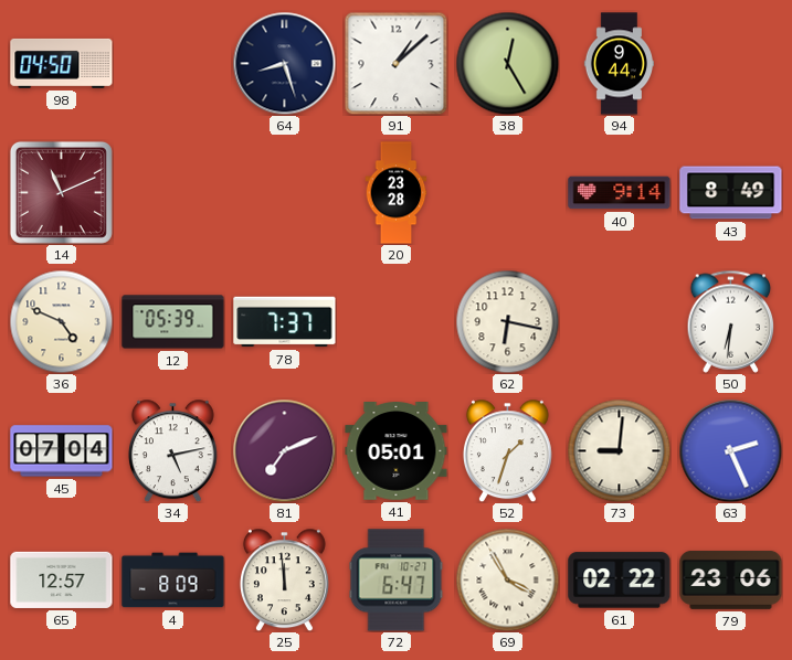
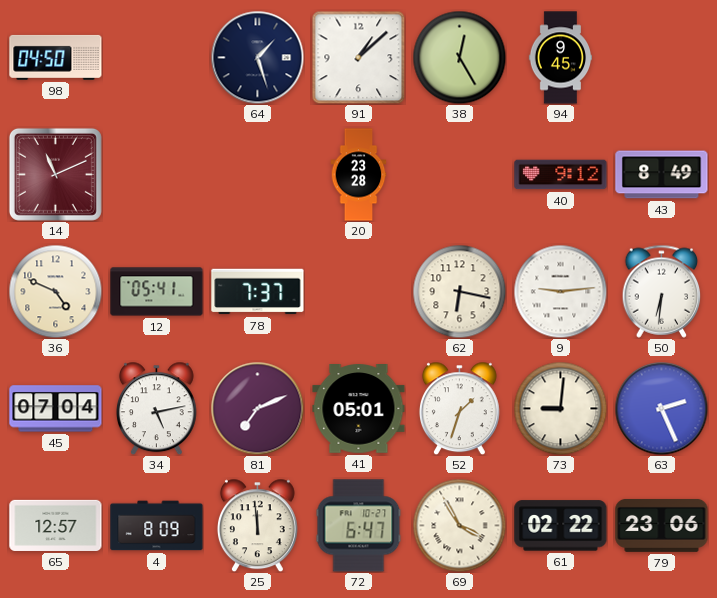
64: 8:27 -> 1:27 (257, 57)
94: 9:44 -> 9:45 (560, 58)
40: 9:14 -> 9:12 (561, 175)
12: 05:39 -> 05:41 (157, 292)
9: none -> 9:14 (560, 291)
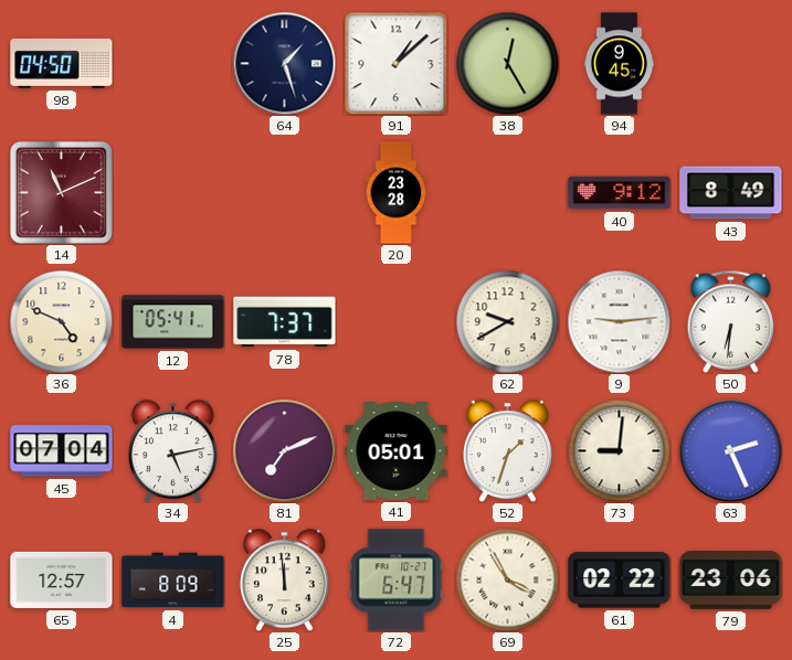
62: 6:17 -> 9:40 (507, 321)
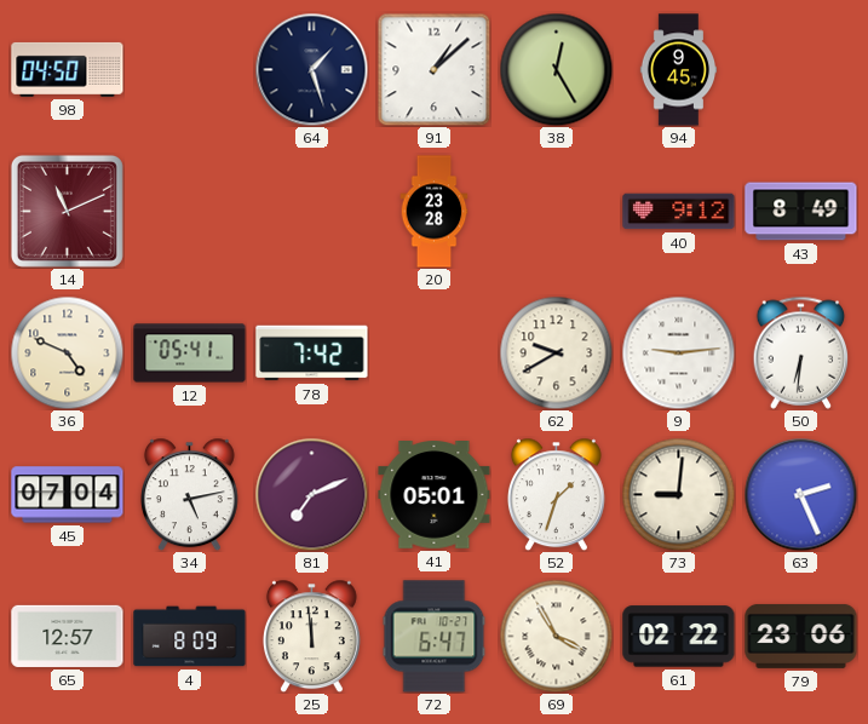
78: 7:37 -> 7:42 (312, 354)
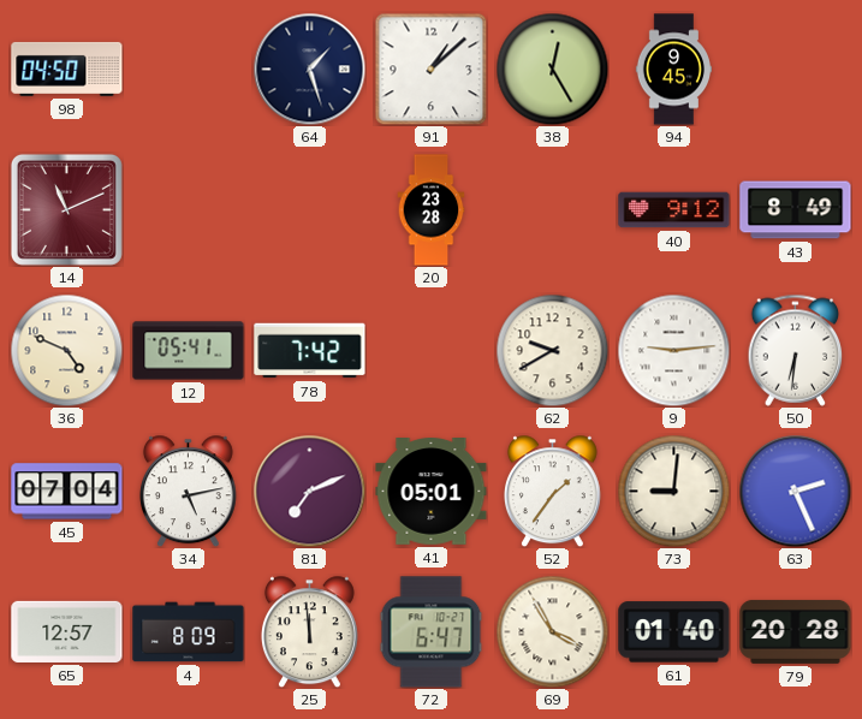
52: 1:33 -> 1:36 (552, 491)
61: 02:22 -> 01:40 (674, 632)
79: 23:06 -> 20:28 (796, 631)
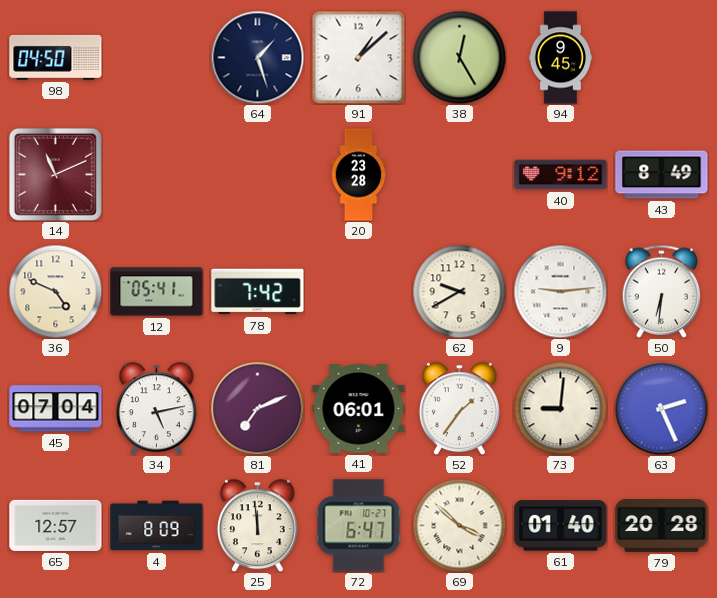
41: 05:01 -> 06:01 (359, 409)
69: 3:55 -> 3:52 (459, 525)
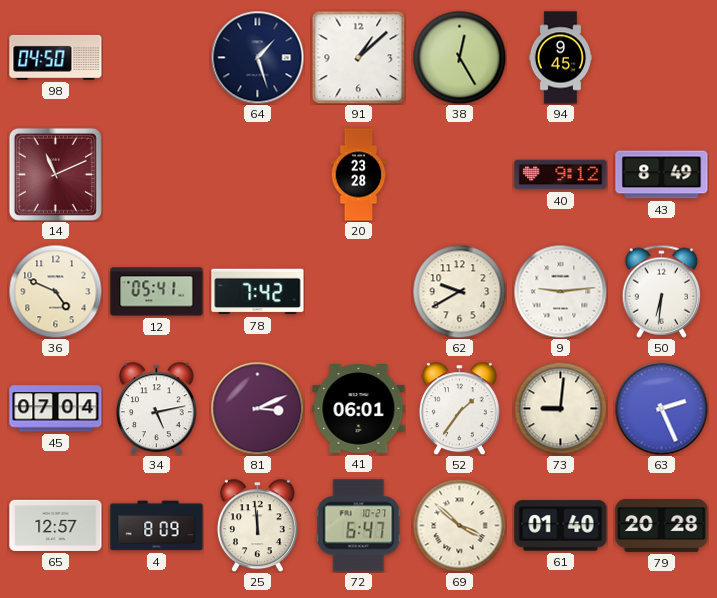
81: 7:11 -> 3:11 (257, 408)
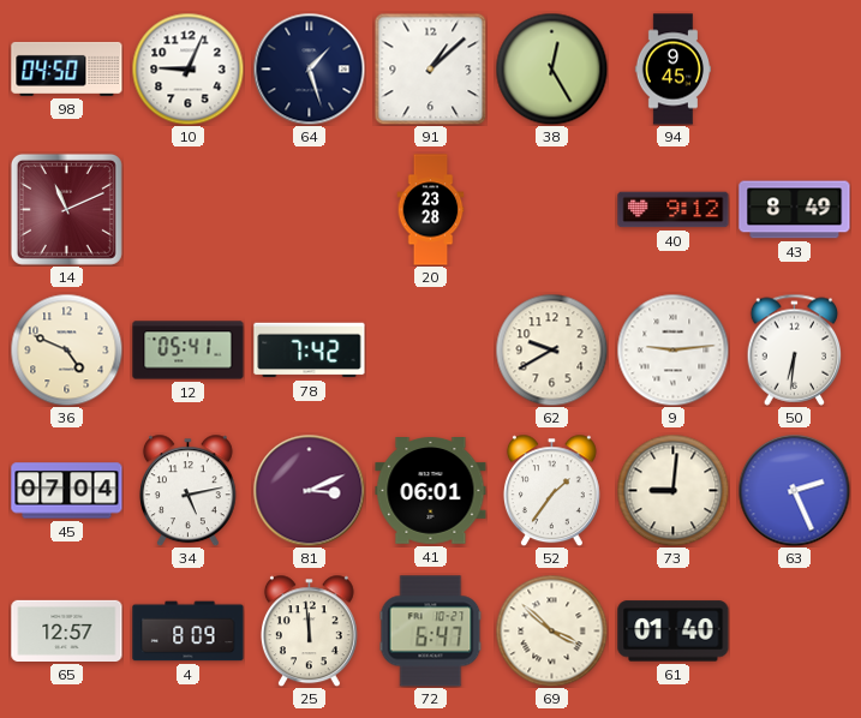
10: none -> 9:04 (187, 68)
79: 20:28 -> none (662, 525)
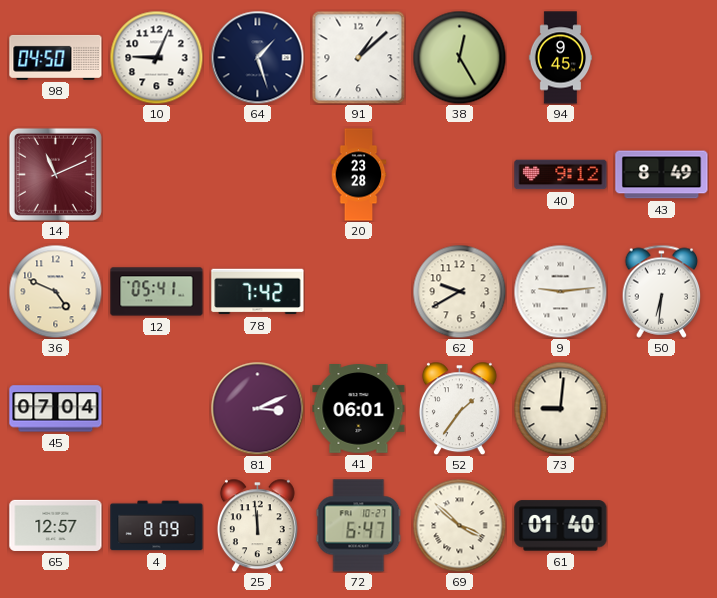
34: 5:13 -> none (187, 490)
63: 2:26 -> none (794, 490)
